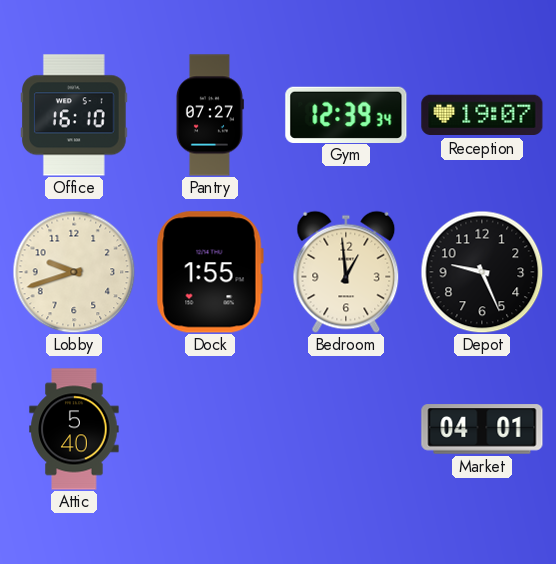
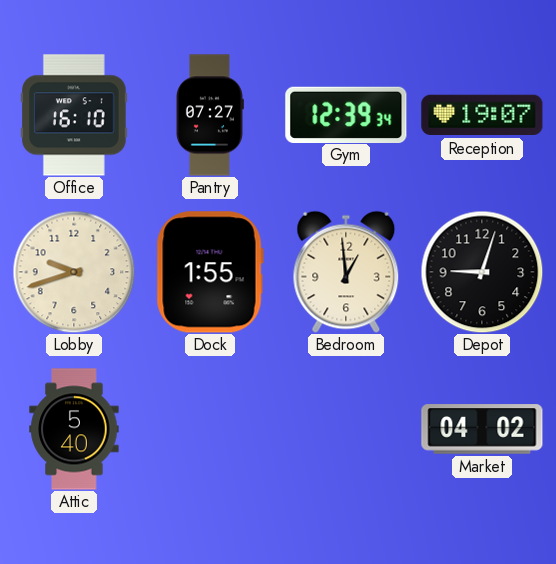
Depot: 9:26 -> 9:03 (482, 272)
Market: 04:01 -> 04:02 (482, 429)
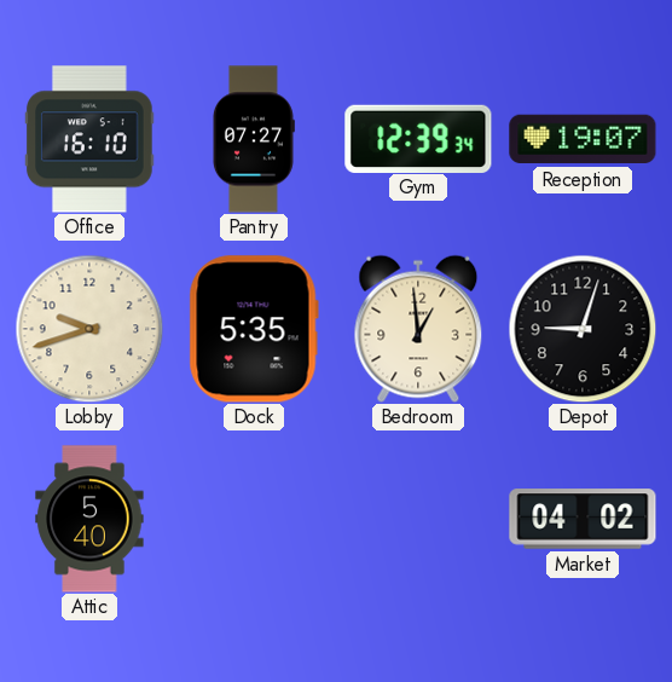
Dock: 1:55 -> 5:35 (254, 329)
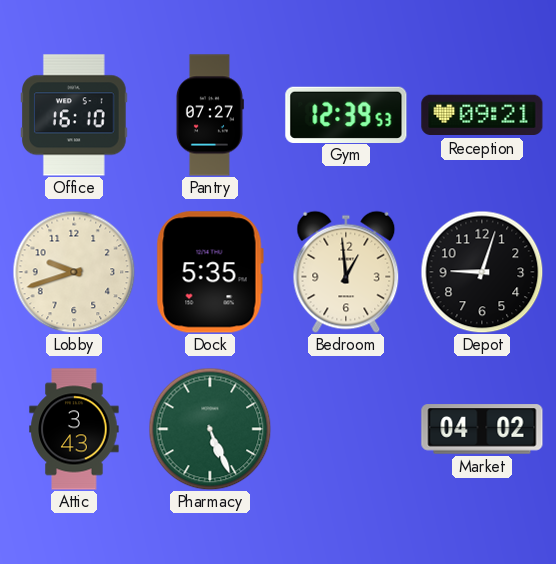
Gym: 12:39:34 -> 12:39:53 (346, 114)
Reception: 19:07 -> 09:21 (482, 115)
Attic: 5:40 -> 3:43 (74, 429)
Pharmacy: none -> 5:26 (210, 429)
